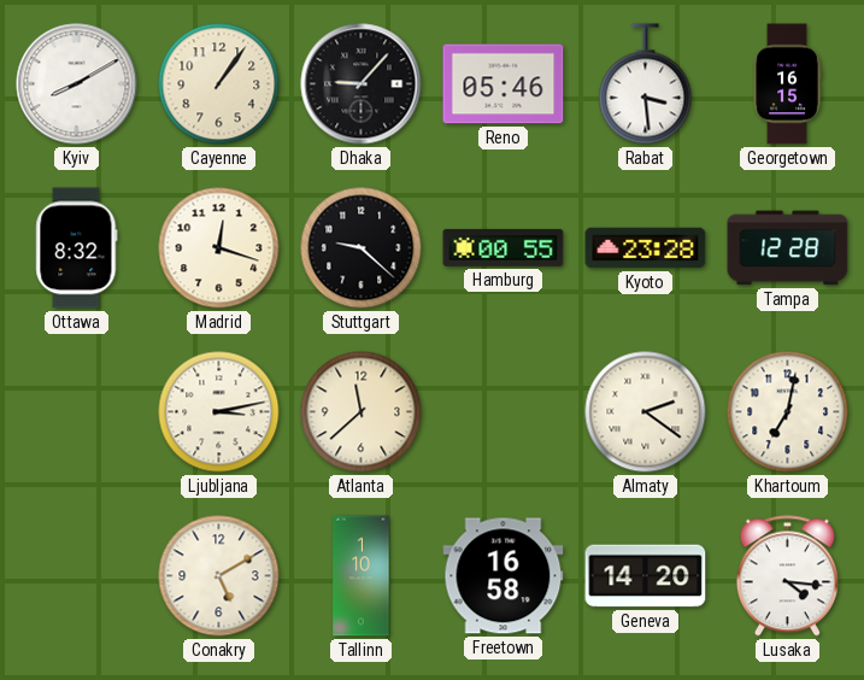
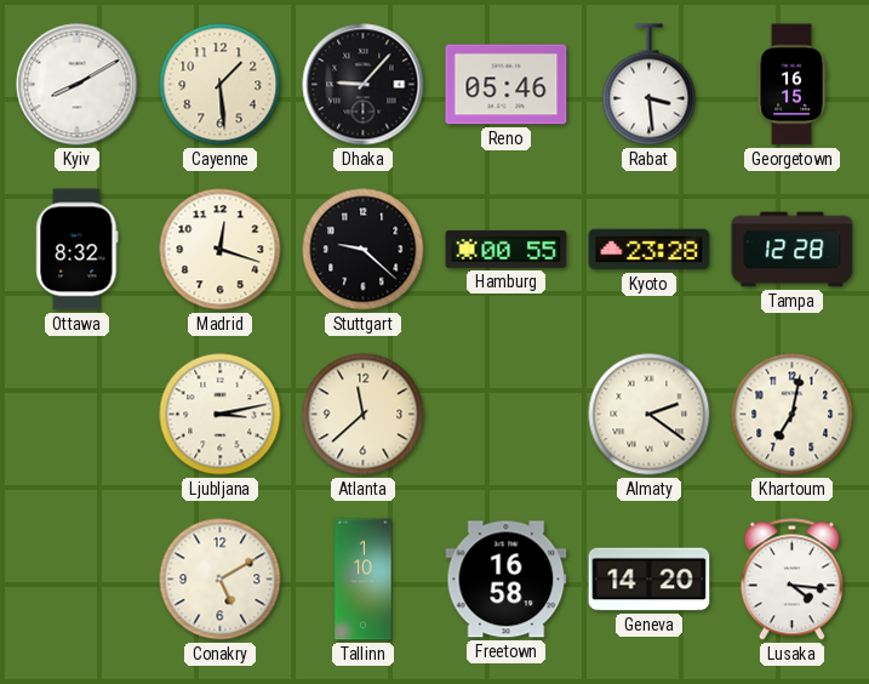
Cayenne: 1:06 -> 1:29 (221, 85)
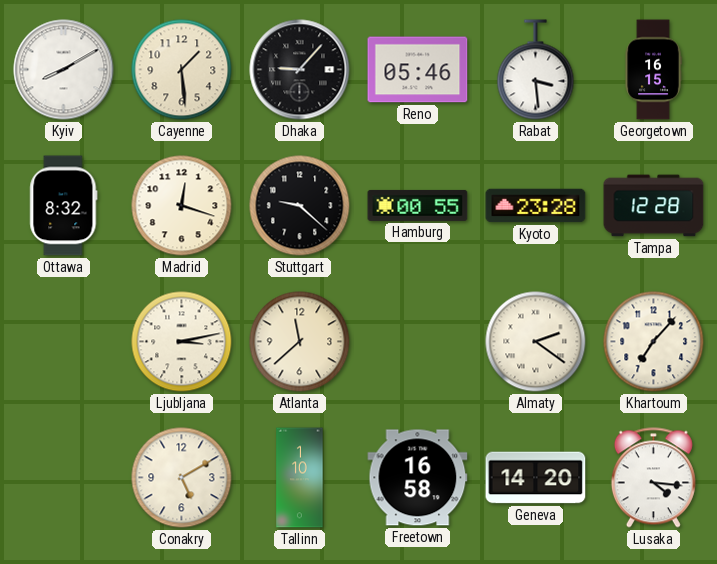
Khartoum: 7:02 -> 7:07 (654, 342)
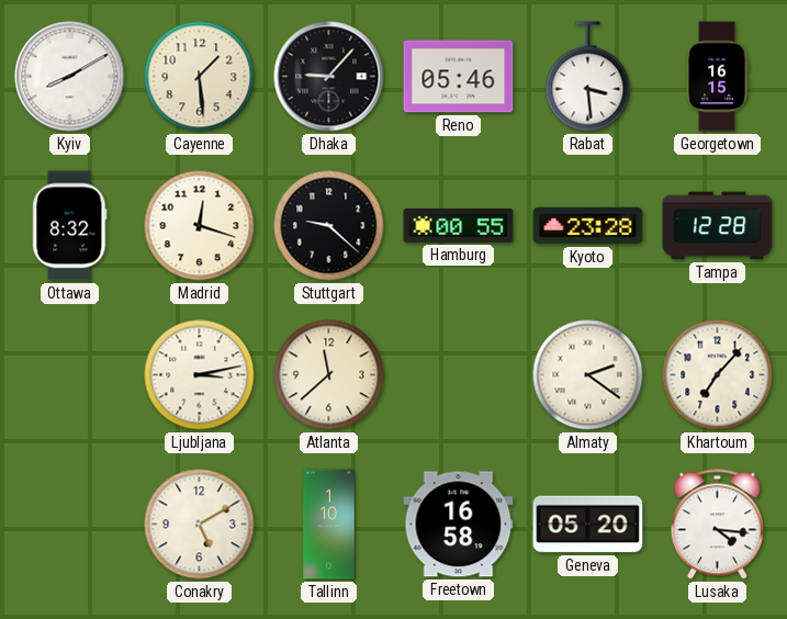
Geneva: 14:20 -> 05:20 (588, 525)
